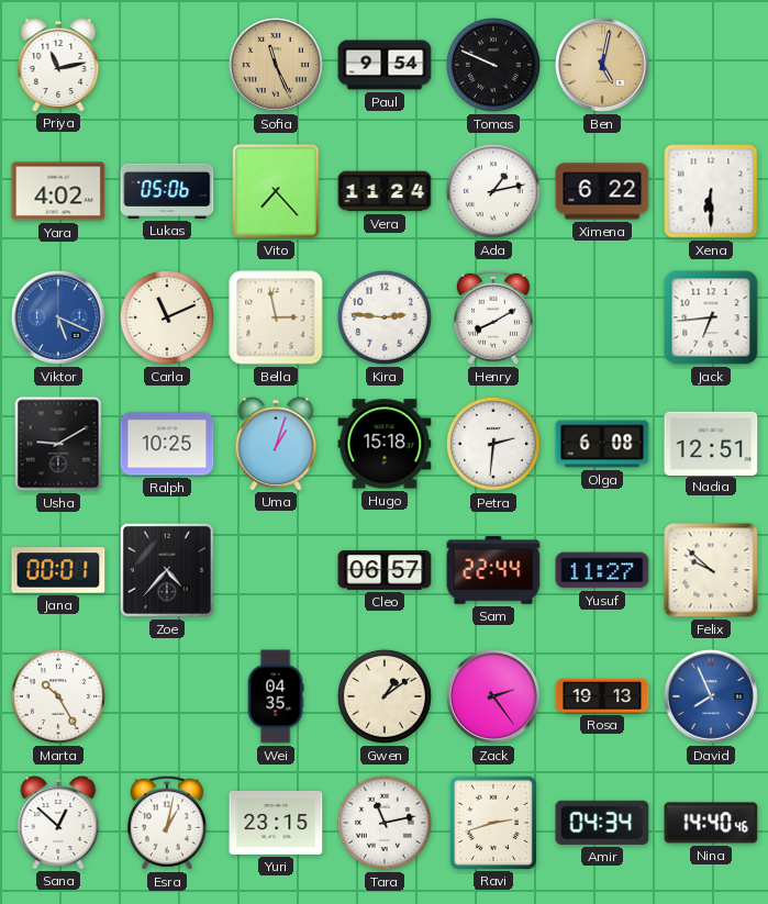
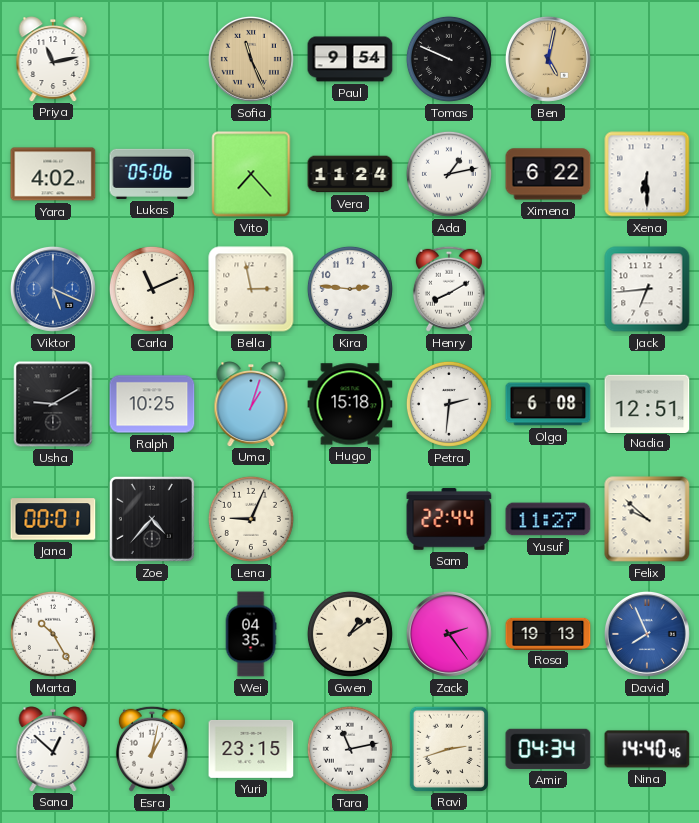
Lena: none -> 9:04 (251, 519)
Cleo: 06:57 -> none (385, 570)
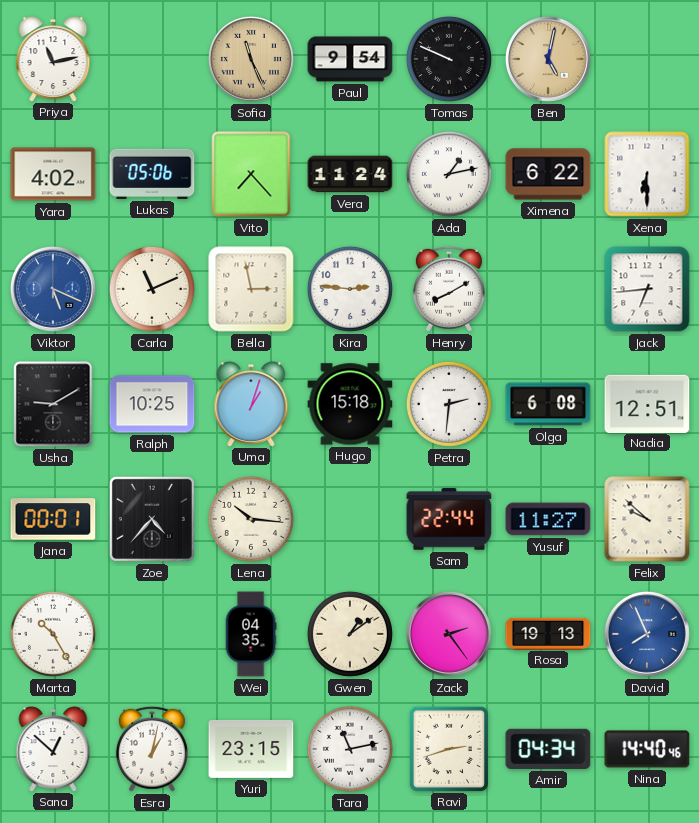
Lena: 9:04 -> 10:16 (251, 519)
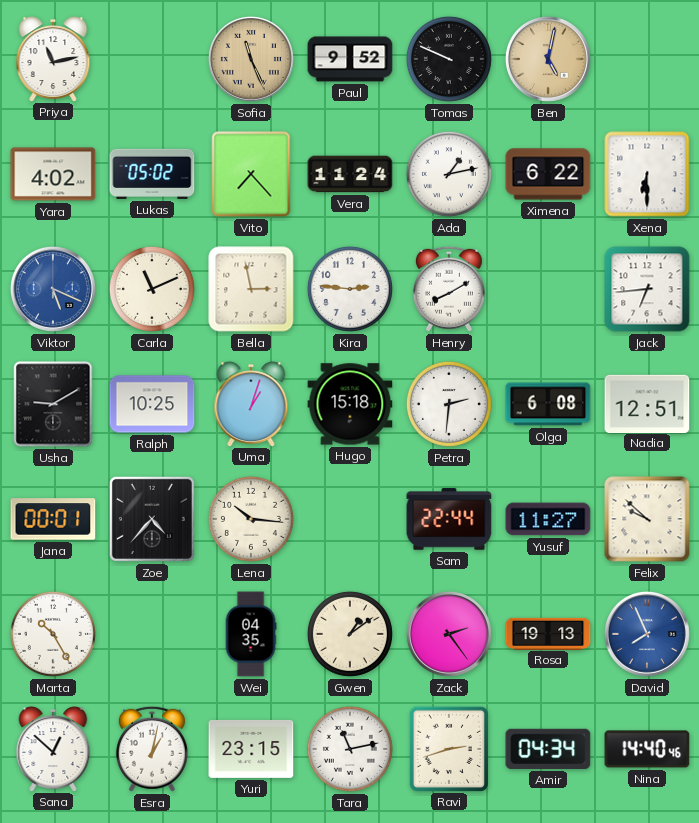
Paul: 9:54 -> 9:52 (350, 59)
Lukas: 05:06 -> 05:02 (152, 174)
